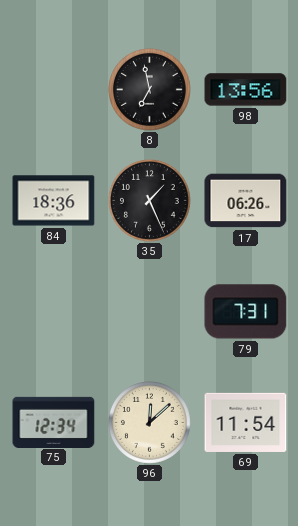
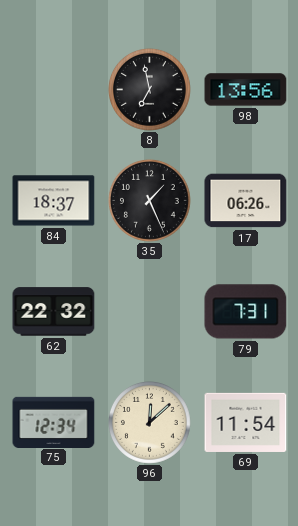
84: 18:36 -> 18:37 (54, 201)
62: none -> 22:32 (54, 312)
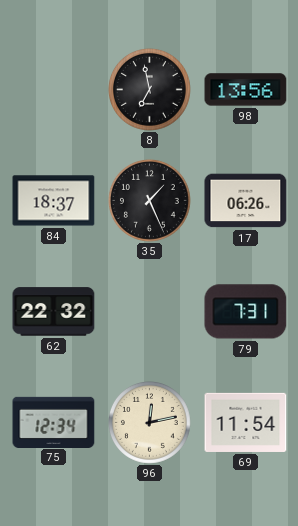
96: 12:08 -> 12:13 (149, 422)
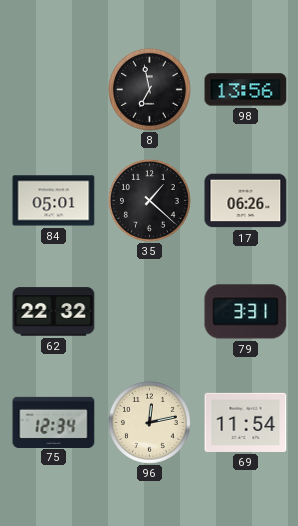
84: 18:37 -> 05:01 (54, 201)
35: 1:26 -> 1:22 (149, 200)
79: 7:31 -> 3:31 (246, 312)
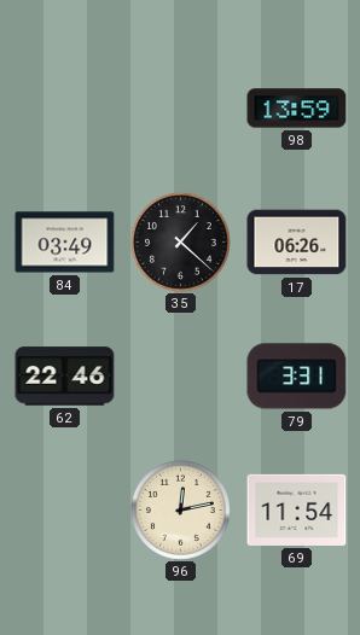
8: 6:58 -> none (149, 89)
98: 13:56 -> 13:59 (297, 109)
84: 05:01 -> 03:49 (65, 243)
62: 22:32 -> 22:46 (65, 377)
75: 12:34 -> none (54, 422)
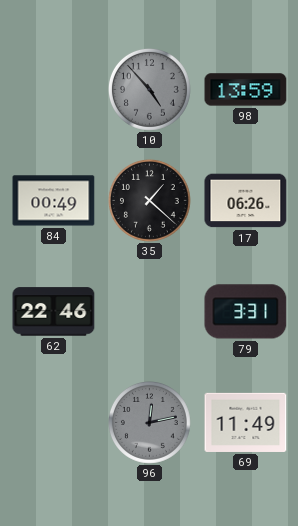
10: none -> 4:53 (149, 89)
84: 03:49 -> 00:49 (54, 201)
96 dial: cream -> grey (149, 422)
69: 11:54 -> 11:49 (246, 422)
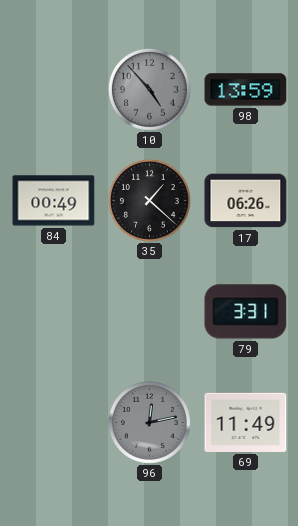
62: 22:46 -> none (54, 312)
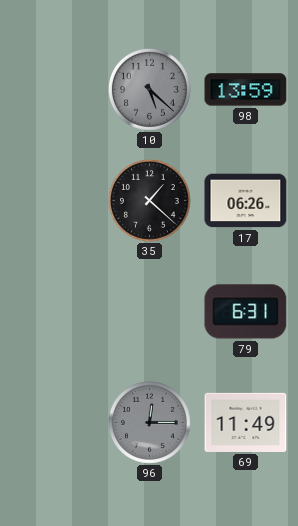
10: 4:53 -> 5:22 (149, 89)
84: 00:49 -> none (54, 201)
79: 3:31 -> 6:31 (246, 312)
96: 12:13 -> 12:15 (149, 422)
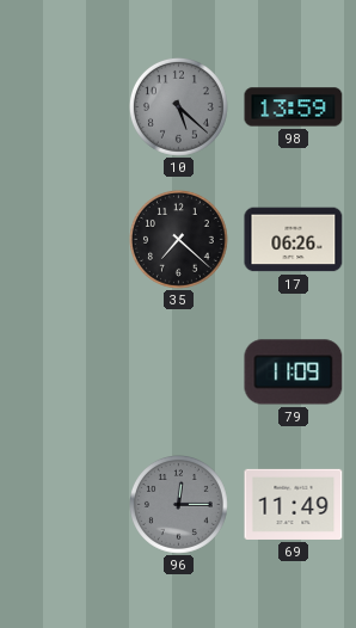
35: 1:22 -> 7:22 (178, 239)
79: 6:31 -> 11:09 (294, 373)
